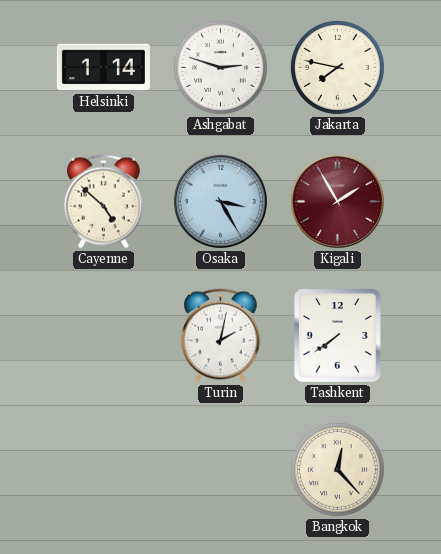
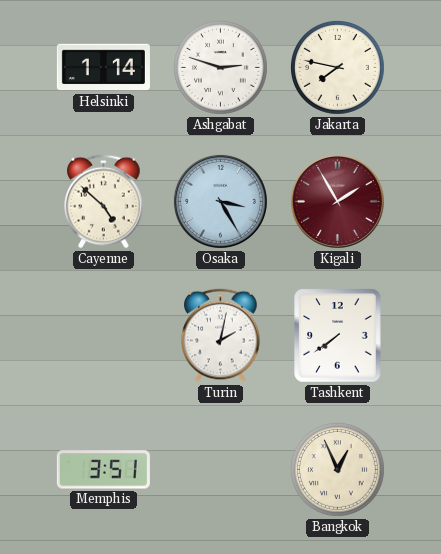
Memphis: none -> 3:51 (103, 470)
Bangkok: 12:23 -> 12:56 (337, 469)
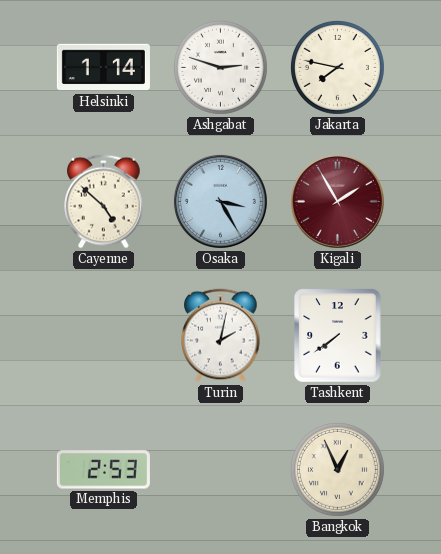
Memphis: 3:51 -> 2:53 (103, 470)
